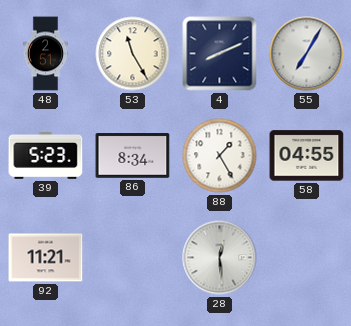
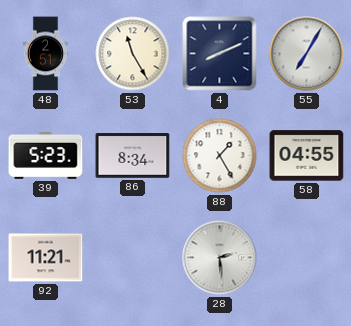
28: 12:29 -> 2:29 (220, 258)
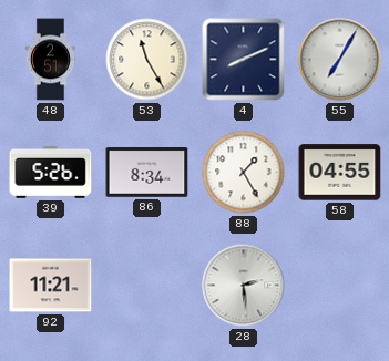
39: 5:23 -> 5:26 (51, 172)
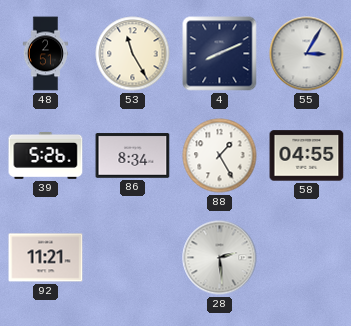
55: 7:05 -> 3:05 (307, 54)
